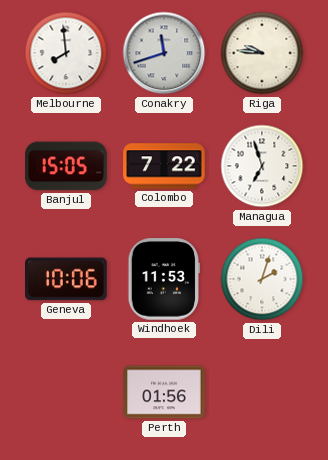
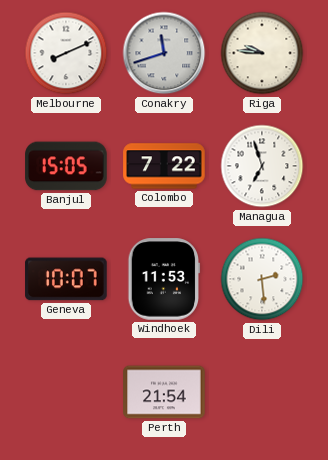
Melbourne: 7:59 -> 8:11 (66, 53)
Geneva: 10:06 -> 10:07 (66, 279)
Dili: 2:03 -> 2:29 (262, 279)
Perth: 01:56 -> 21:54 (164, 392)
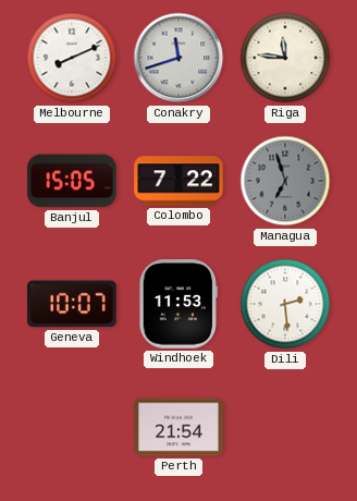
Riga: 9:46 -> 11:46 (285, 58)
Managua dial: white -> grey (285, 181)
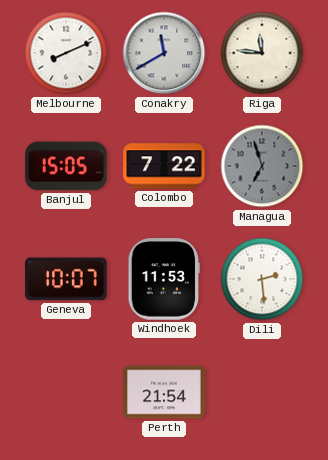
Conakry: 11:42 -> 11:40 (164, 53)
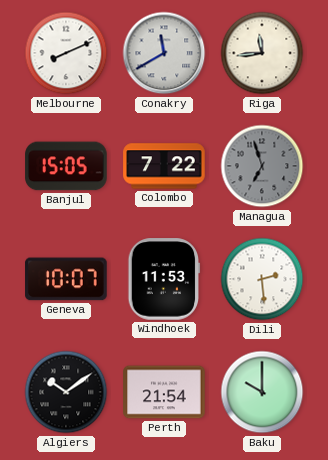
Riga: 11:46 -> 11:44 (262, 53)
Algiers: none -> 10:09 (66, 392)
Baku: none -> 10:00 (262, 392)
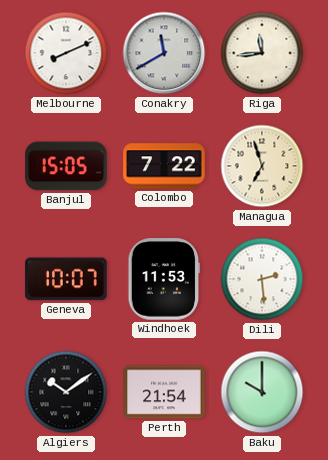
Managua dial: grey -> cream (262, 166)
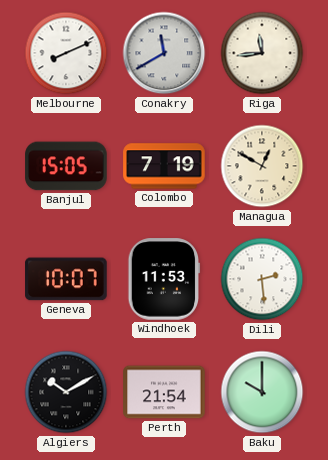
Colombo: 7:22 -> 7:19 (164, 166)
Managua: 6:57 -> 12:50 (262, 166)
Algiers: 10:09 -> 10:10 (66, 392)
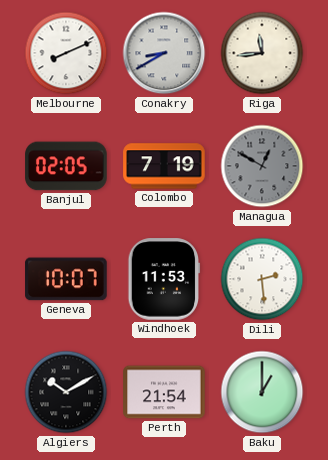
Conakry: 11:40 -> 8:40 (164, 53)
Banjul: 15:05 -> 02:05 (66, 166)
Managua dial: cream -> grey (262, 166)
Baku: 10:00 -> 1:00 (262, 392)
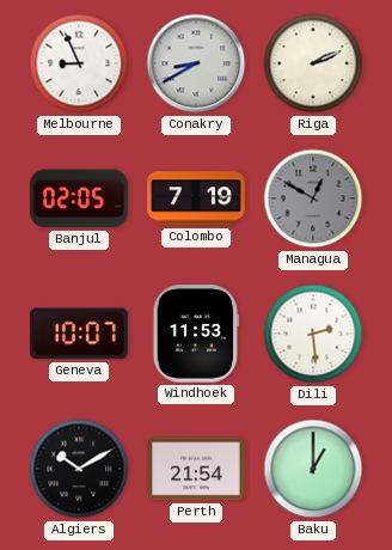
Melbourne: 8:11 -> 8:56 (79, 63)
Riga: 11:44 -> 2:11 (313, 63)
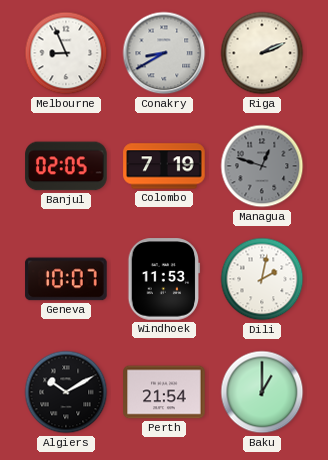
Managua: 12:50 -> 12:48 (262, 166)
Dili: 2:29 -> 2:02 (262, 279)
